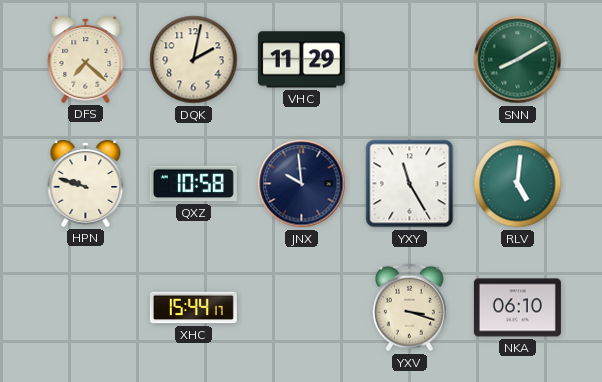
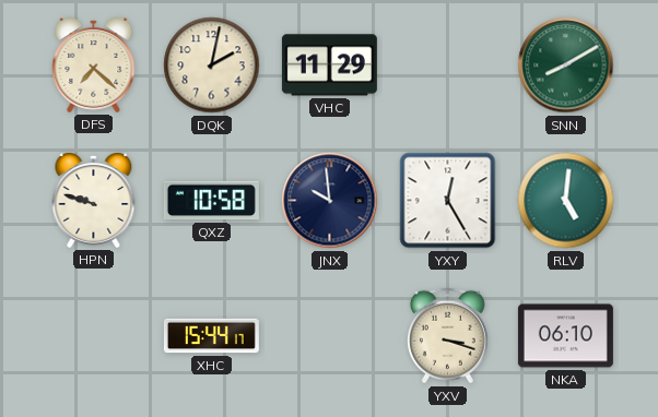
YXY: 11:25 -> 12:25 (448, 201)
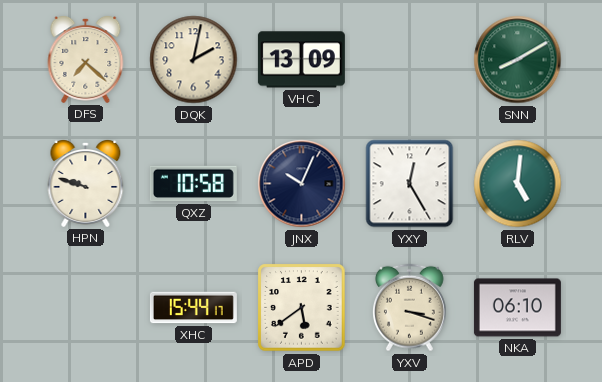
VHC: 11:29 -> 13:09 (301, 60)
JNX: 9:59 -> 10:04 (302, 184)
APD: none -> 5:39 (302, 308)
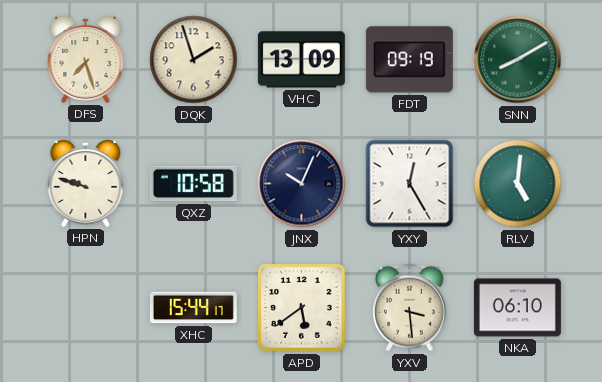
DFS: 7:22 -> 7:27 (86, 60)
DQK: 2:02 -> 1:57 (194, 60)
FDT: none -> 09:19 (409, 60)
YXV: 3:18 -> 3:29 (409, 308)
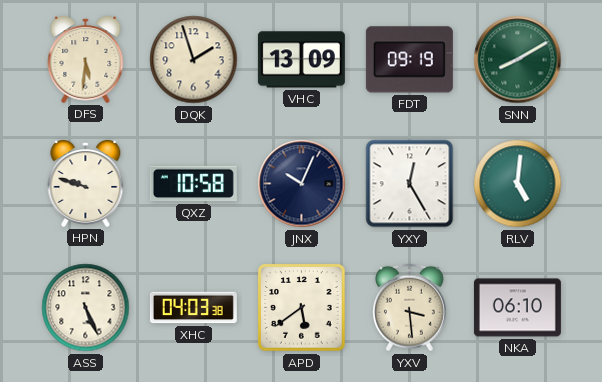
DFS: 7:27 -> 5:31 (86, 60)
ASS: none -> 5:26 (86, 308)
XHC: 15:44 -> 04:03 (193, 308)
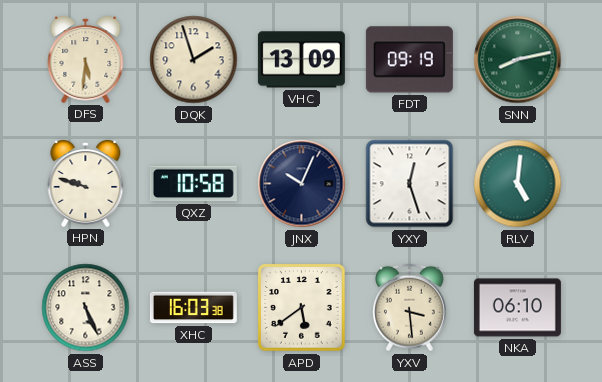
SNN: 8:10 -> 8:13 (518, 60)
YXY: 12:25 -> 12:27 (410, 184)
XHC: 04:03 -> 16:03 (193, 308)
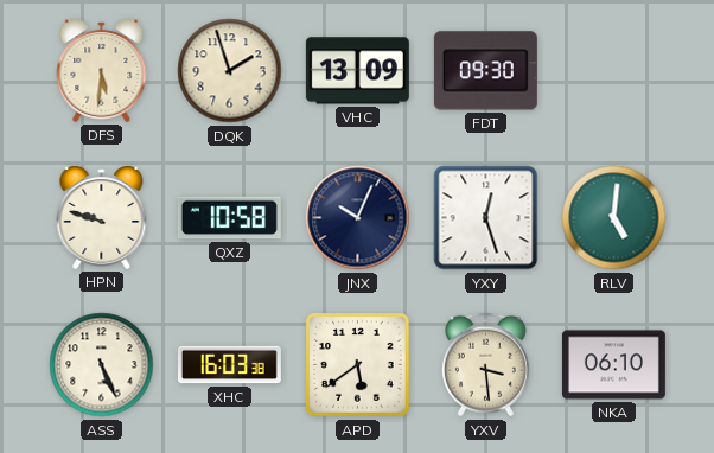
FDT: 09:19 -> 09:30 (485, 71)
SNN: 8:13 -> none (518, 60)
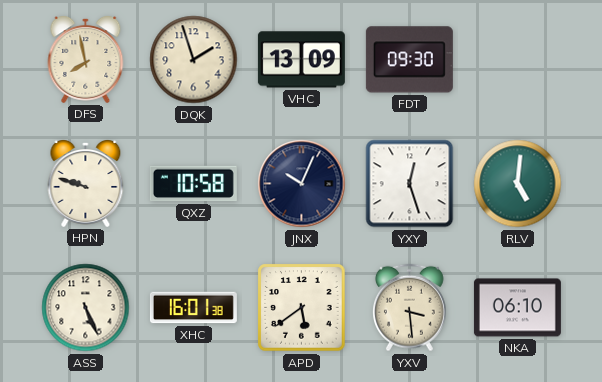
DFS: 5:31 -> 7:58 (86, 60)
XHC: 16:03 -> 16:01 (193, 308)
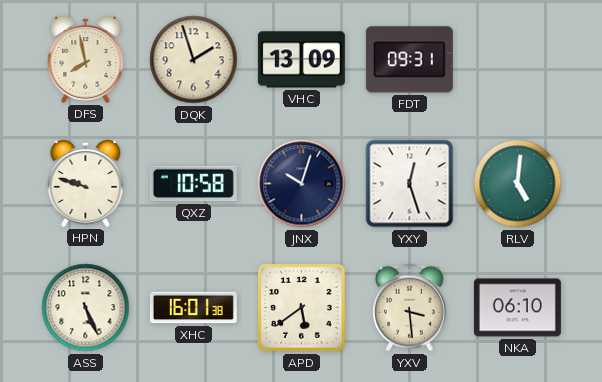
FDT: 09:30 -> 09:31 (409, 60)
JNX: 10:04 -> 10:03 (302, 184)
